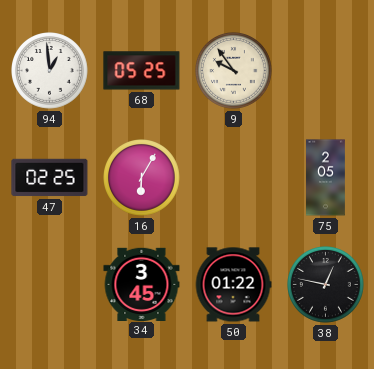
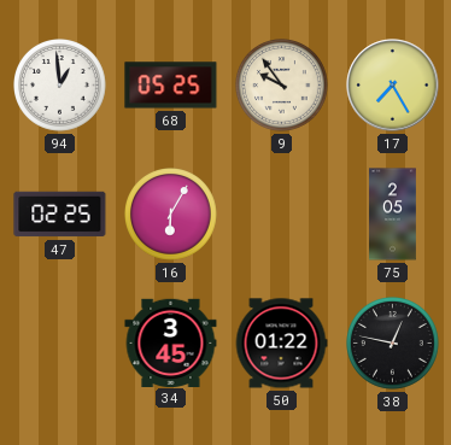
17: none -> 7:25 (393, 86)
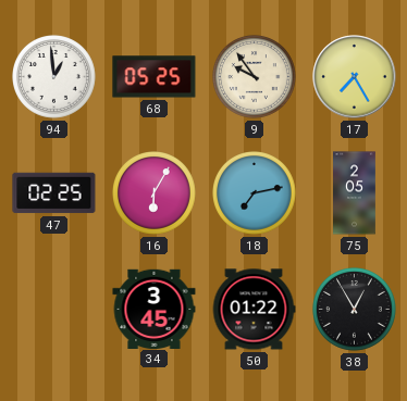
18: none -> 7:13 (255, 193)
38: 12:47 -> 12:55 (355, 310)
